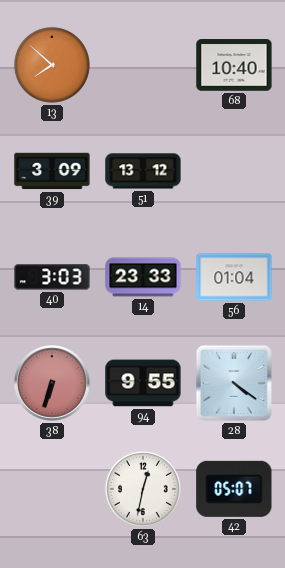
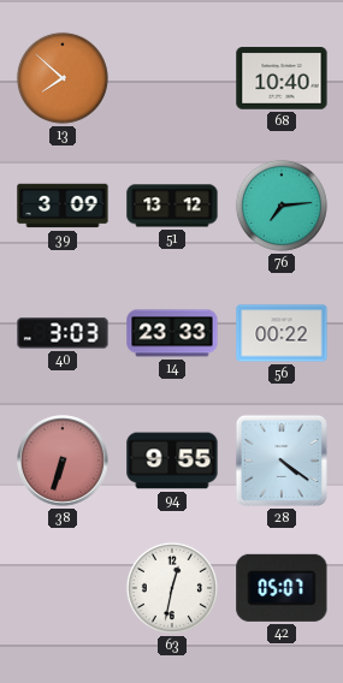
76: none -> 7:14 (282, 206)
56: 01:04 -> 00:22 (282, 333)
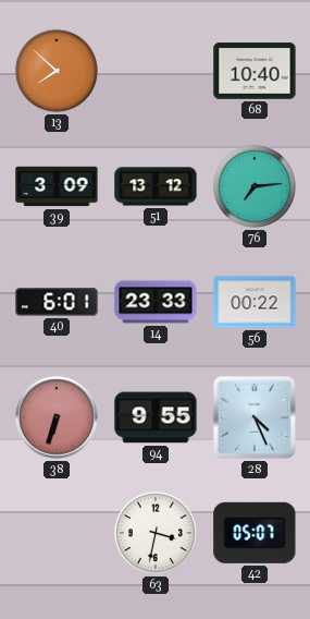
40: 3:03 -> 6:01 (57, 302)
28: 4:21 -> 4:26 (255, 417)
63: 12:32 -> 3:32 (156, 533)
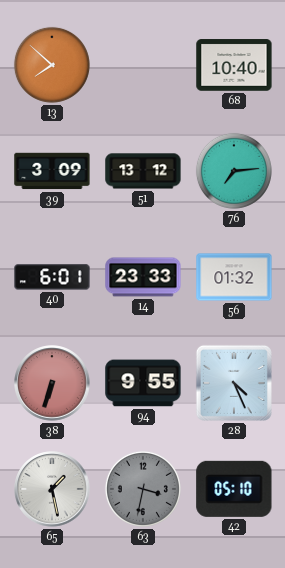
56: 00:22 -> 01:32 (234, 277)
65: none -> 1:28 (52, 489)
63 dial: white -> grey (143, 489)
42: 05:07 -> 05:10 (234, 489)
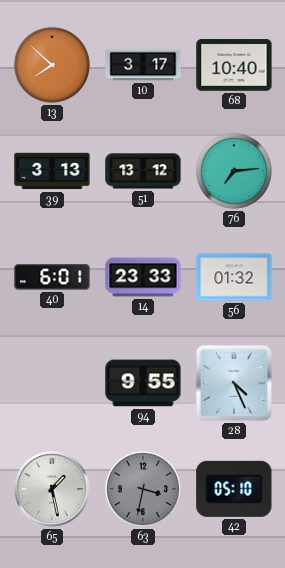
10: none -> 3:17 (143, 65)
39: 3:09 -> 3:13 (52, 171)
38: 6:33 -> none (52, 383)
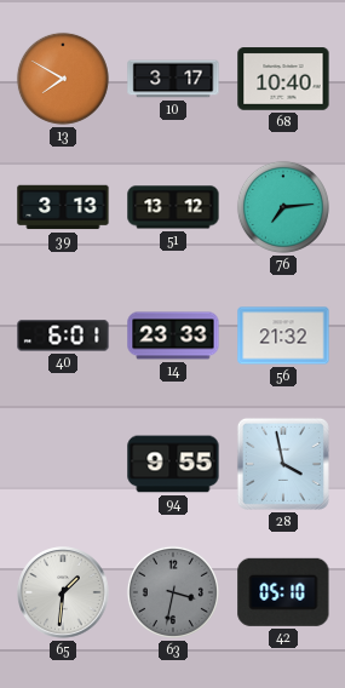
13: 7:52 -> 7:50 (63, 79)
56: 01:32 -> 21:32 (283, 336)
28: 4:26 -> 3:58 (283, 464)
65: 1:28 -> 1:31 (63, 592)
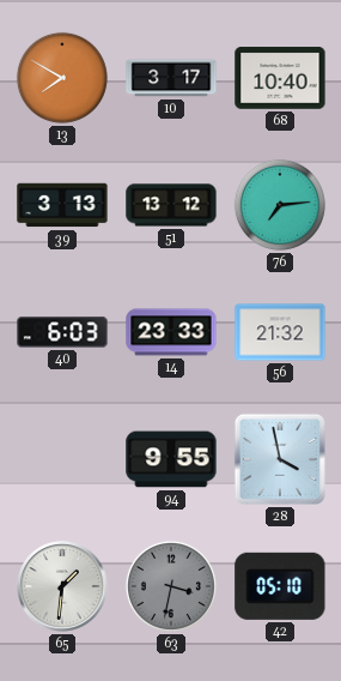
40: 6:01 -> 6:03 (62, 332)
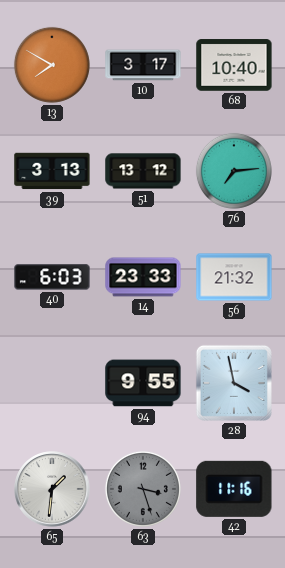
63: 3:32 -> 3:27 (143, 489)
42: 05:10 -> 11:16 (234, 489)
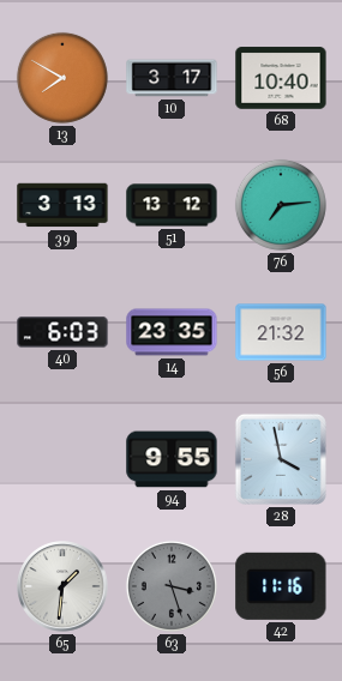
14: 23:33 -> 23:35 (172, 332)
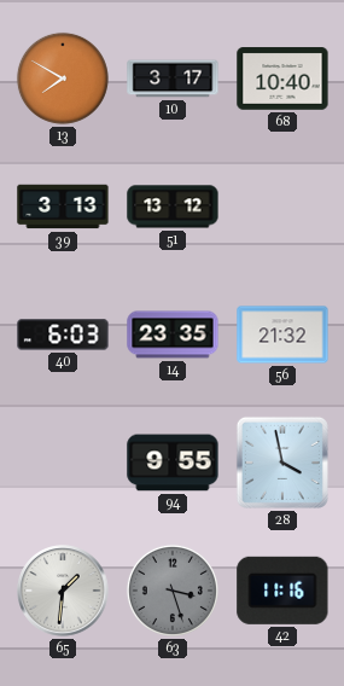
76: 7:14 -> none (281, 205)
